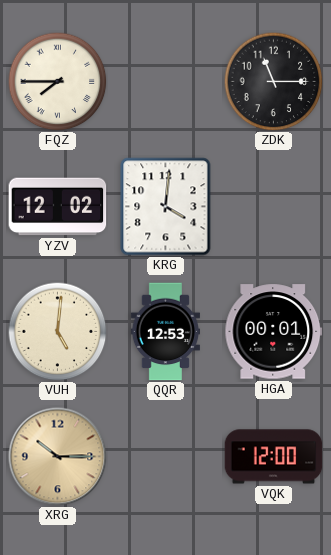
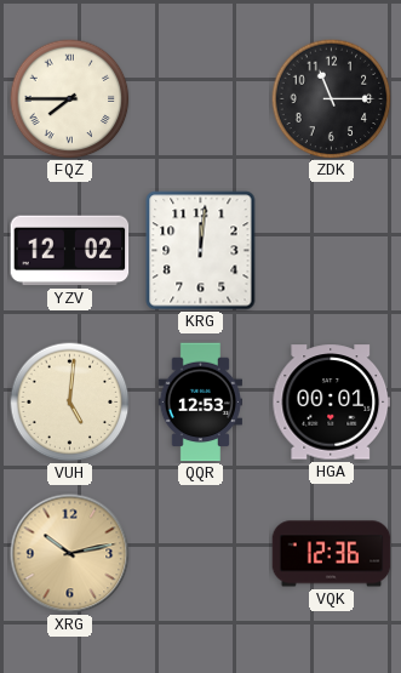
KRG: 4:01 -> 12:01 (201, 251)
XRG: 10:15 -> 10:13 (70, 554)
VQK: 12:00 -> 12:36 (332, 554)
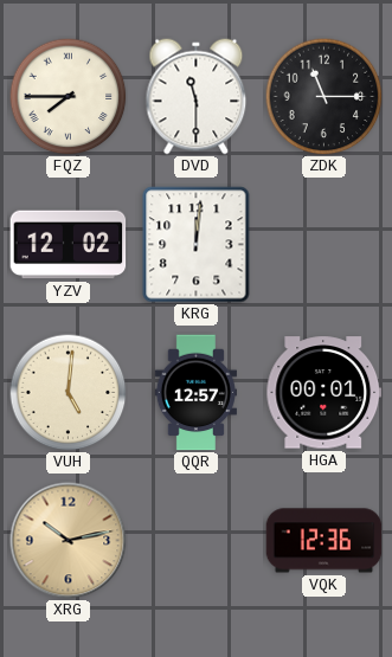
DVD: none -> 11:30 (197, 97)
QQR: 12:53 -> 12:57 (195, 393)
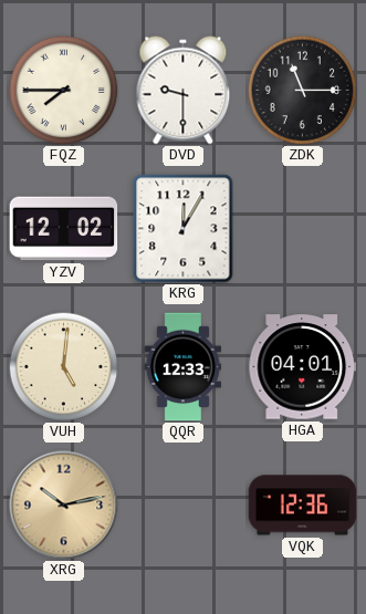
DVD: 11:30 -> 9:30 (184, 91)
KRG: 12:01 -> 12:05 (184, 229)
QQR: 12:57 -> 12:33 (182, 367)
HGA: 00:01 -> 04:01 (303, 367)
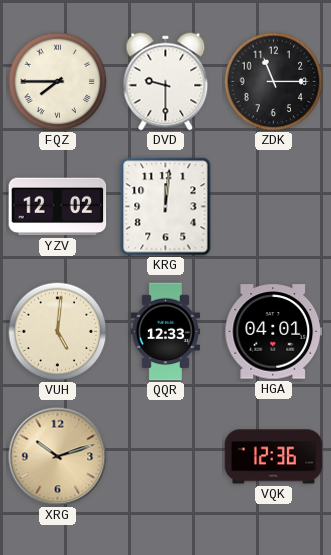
KRG: 12:05 -> 12:01 (166, 207)
XRG: 10:13 -> 10:12 (58, 457)
